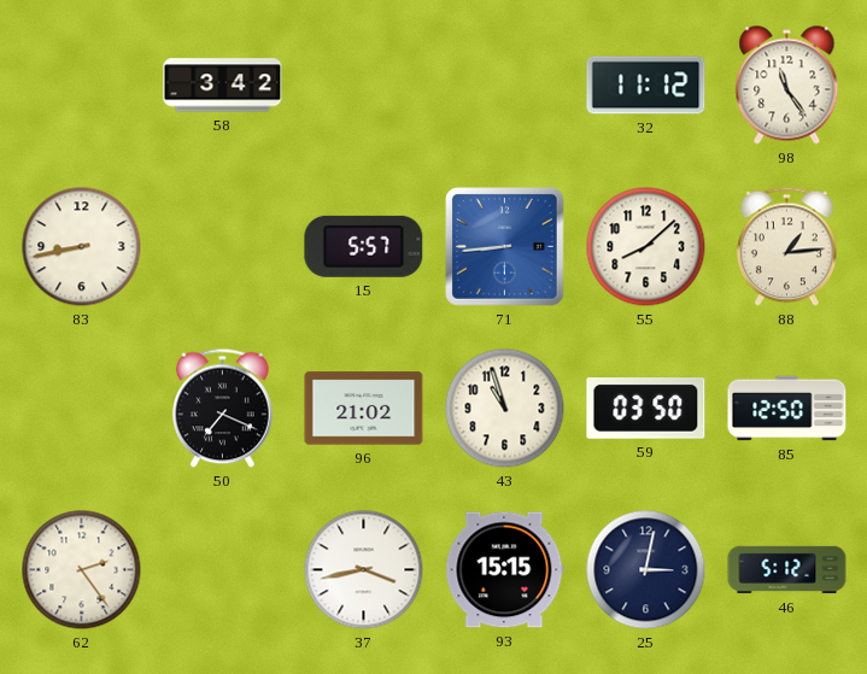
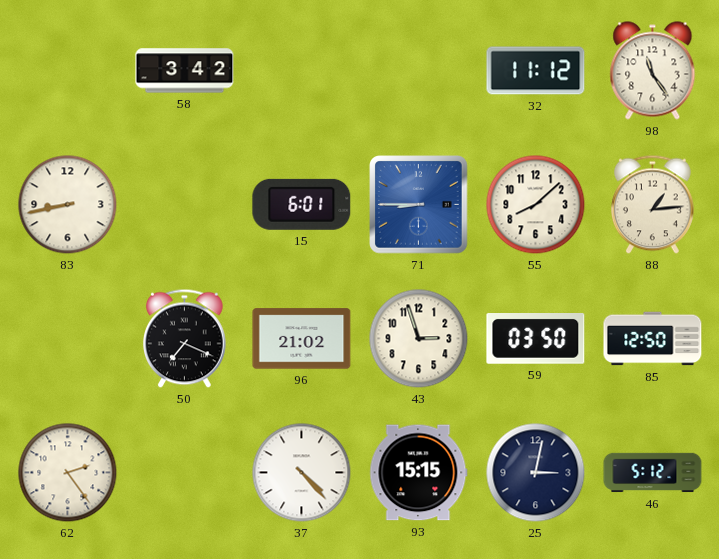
15: 5:57 -> 6:01 (302, 204)
71: 8:44 -> 8:45 (419, 205)
43: 10:57 -> 2:57 (419, 339)
37: 3:43 -> 4:23 (302, 473)
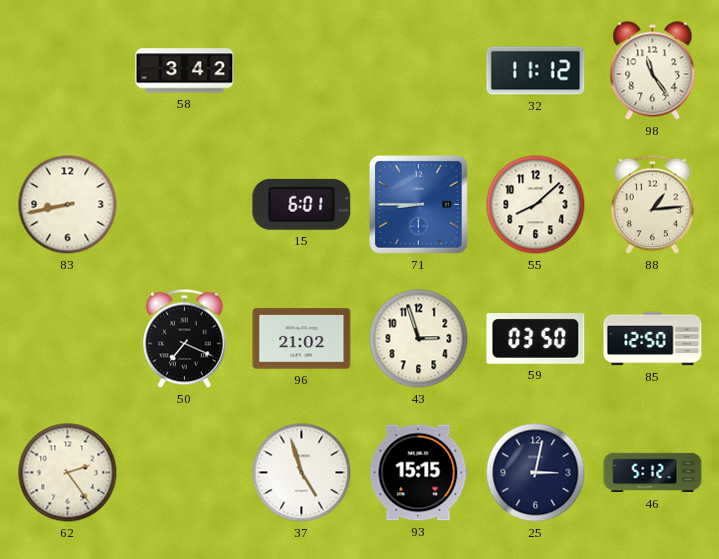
37: 4:23 -> 4:57 (302, 473)
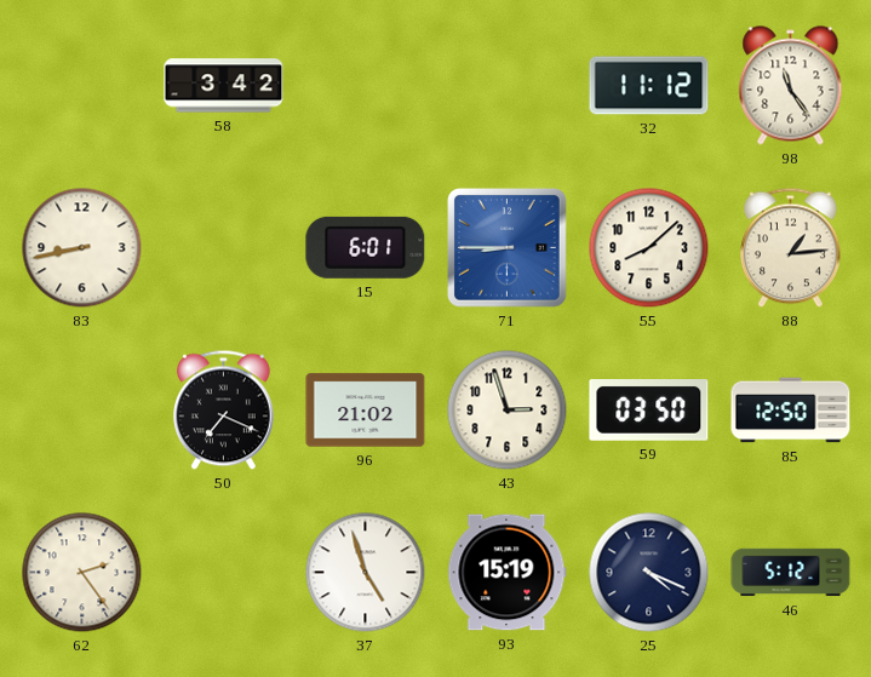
93: 15:15 -> 15:19 (508, 573)
25: 3:02 -> 4:19 (649, 573)
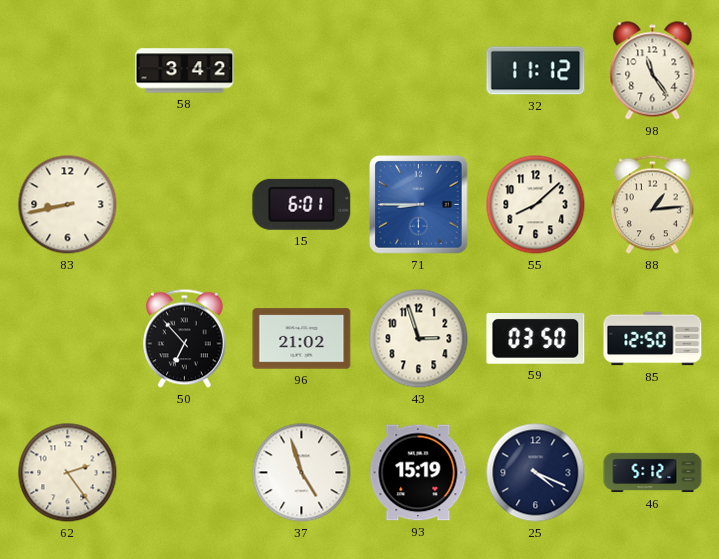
50: 7:19 -> 6:53 (185, 339)
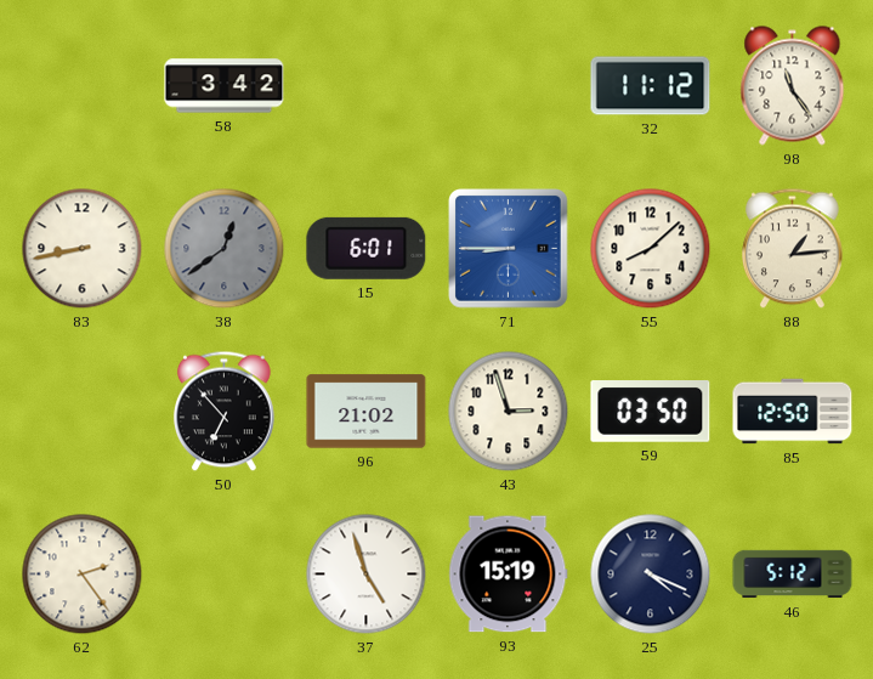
38: none -> 12:39 (225, 249)
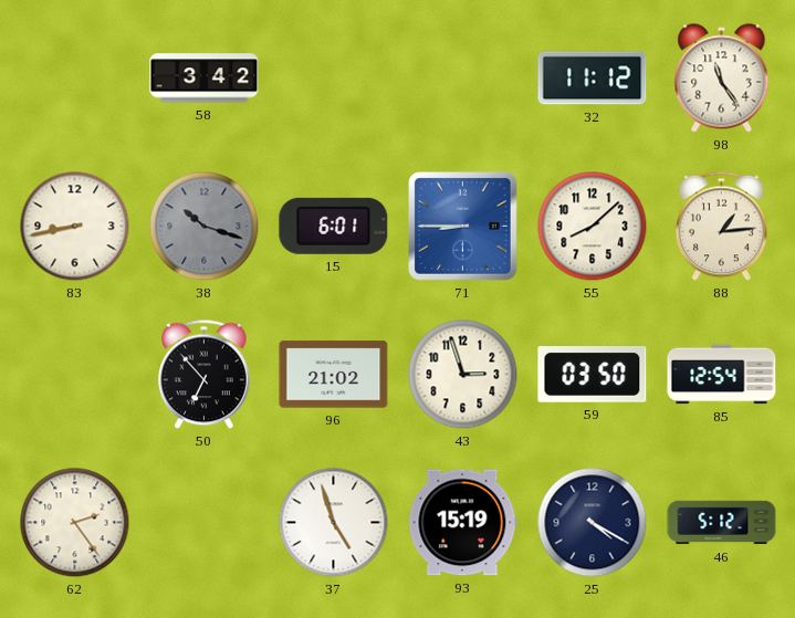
38: 12:39 -> 10:18 (205, 227)
85: 12:50 -> 12:54 (722, 375)
25: 4:19 -> 4:20 (593, 523)
